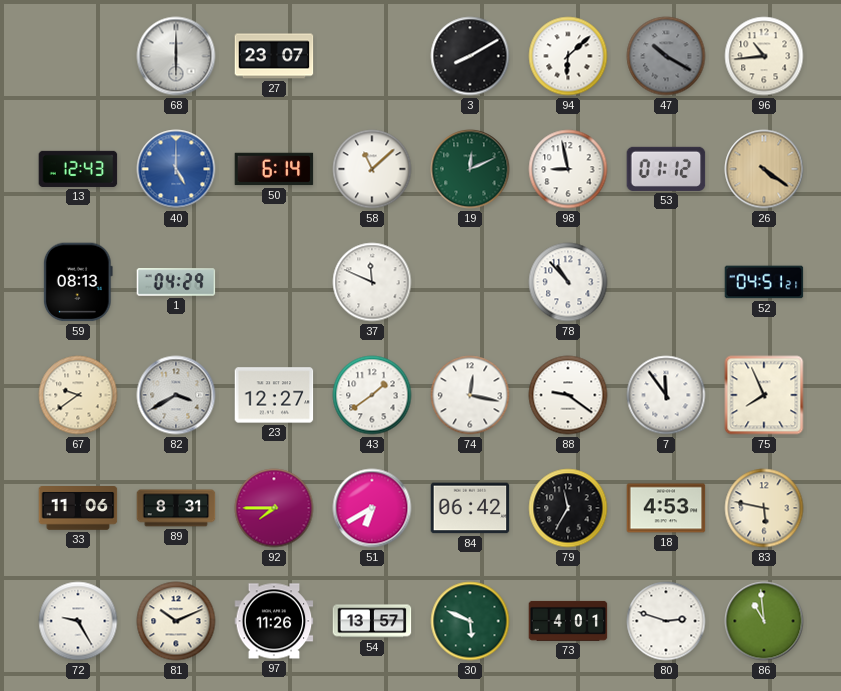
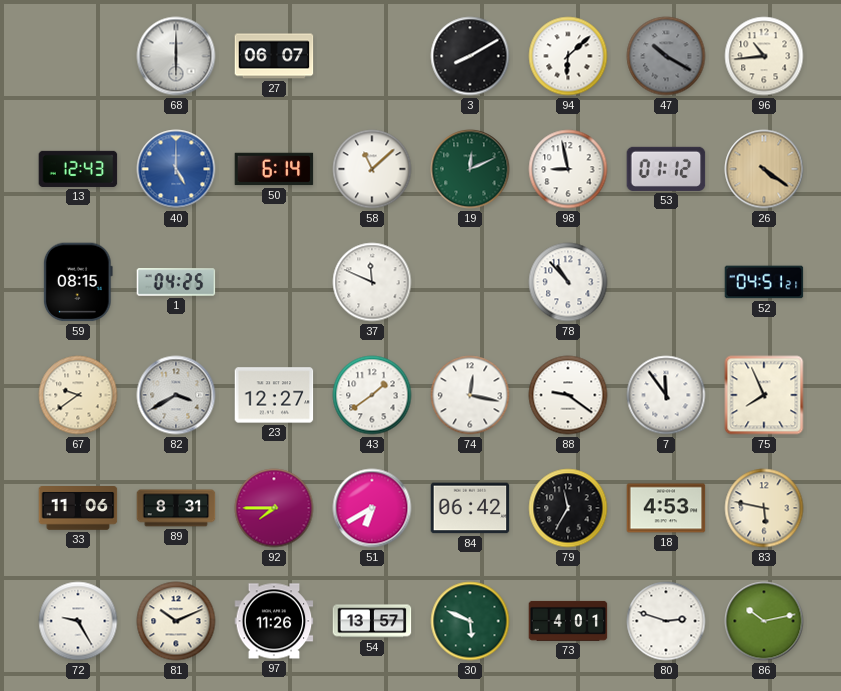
27: 23:07 -> 06:07 (274, 56)
59: 08:13 -> 08:15 (78, 282)
1: 04:29 -> 04:25 (176, 282)
86: 10:59 -> 10:13 (764, 621)
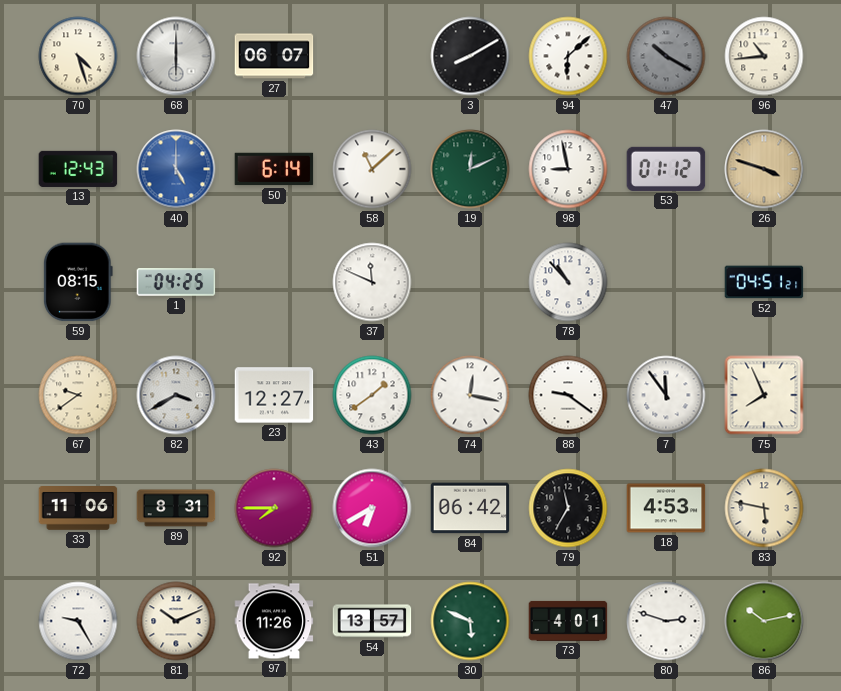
70: none -> 4:27 (78, 56)
26: 4:21 -> 3:48 (764, 169)
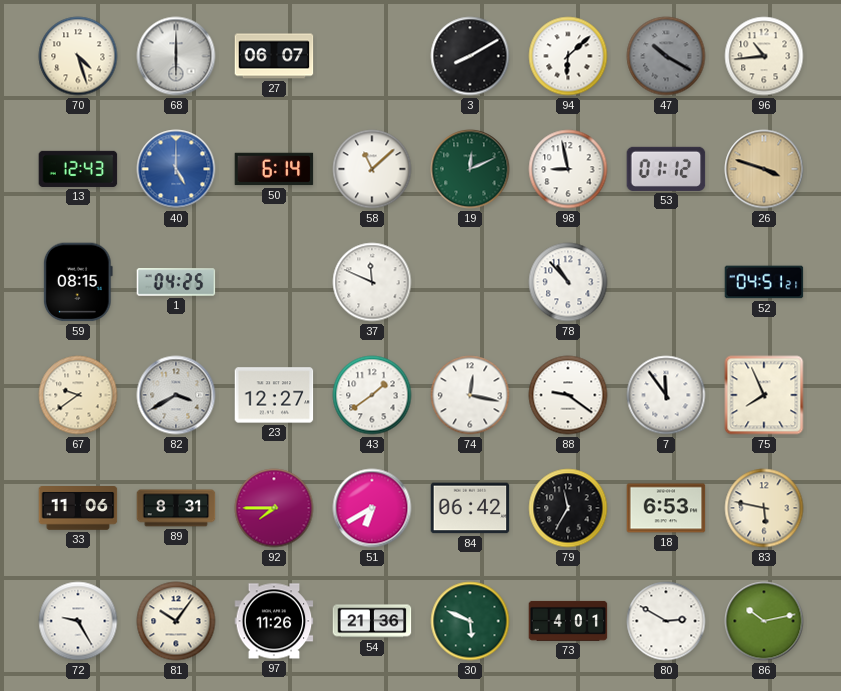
18: 4:53 -> 6:53 (666, 508)
81: 10:11 -> 10:06 (176, 621)
54: 13:57 -> 21:36 (372, 621)
80: 2:48 -> 2:50 (666, 621)
